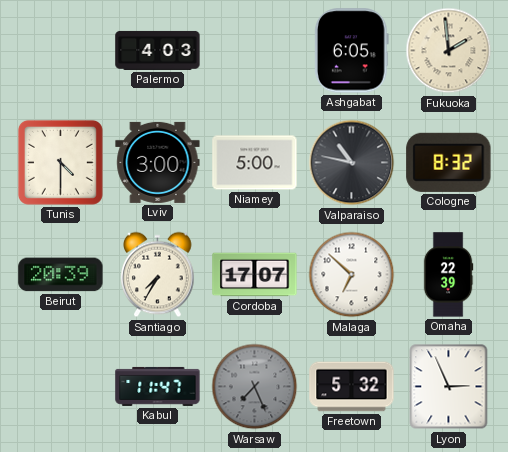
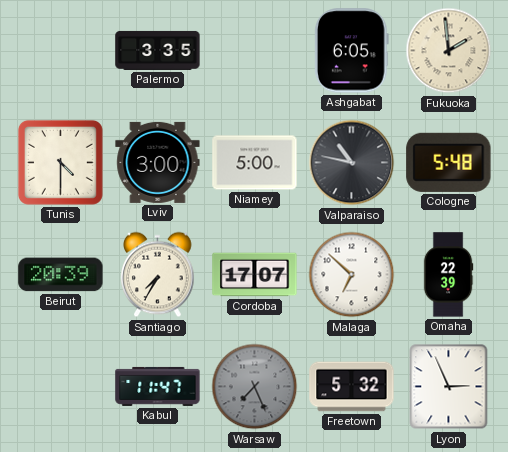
Palermo: 4:03 -> 3:35 (158, 50)
Cologne: 8:32 -> 5:48 (449, 162)
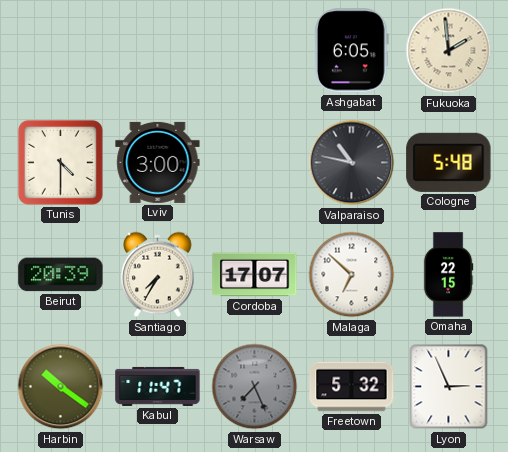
Palermo: 3:35 -> none (158, 50)
Niamey: 5:00 -> none (255, 163)
Omaha: 22:39 -> 22:15 (448, 275)
Harbin: none -> 10:21 (61, 387)
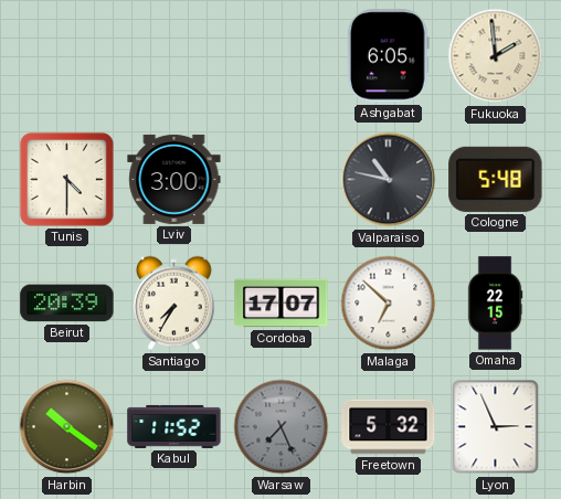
Kabul: 11:47 -> 11:52 (174, 426)
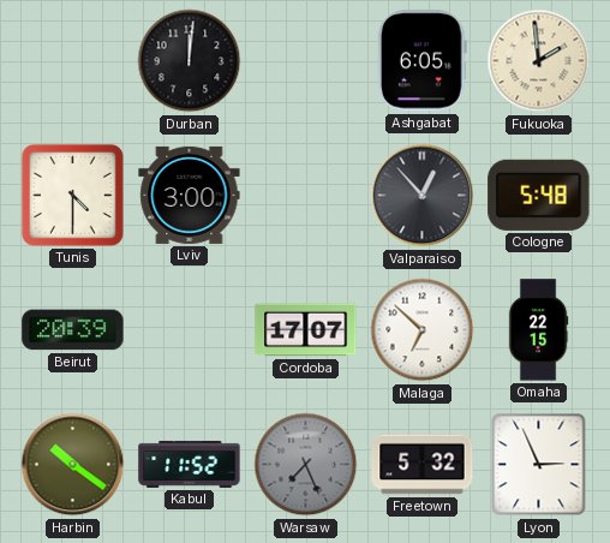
Durban: none -> 12:01 (190, 61)
Valparaiso: 10:47 -> 12:53 (423, 196)
Santiago: 7:35 -> none (174, 304)
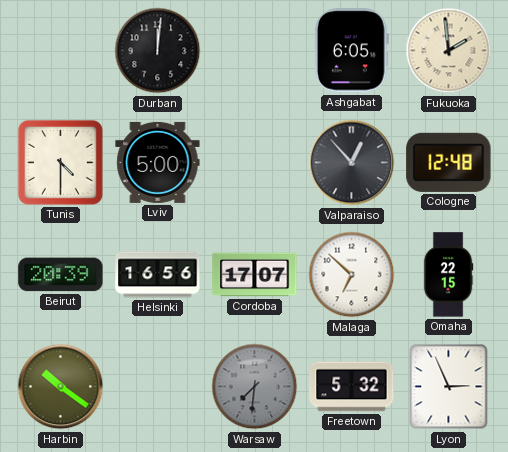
Lviv: 3:00 -> 5:00 (158, 162)
Cologne: 5:48 -> 12:48 (449, 162)
Helsinki: none -> 16:56 (158, 275)
Kabul: 11:52 -> none (190, 464)
Warsaw: 7:26 -> 7:31 (255, 387)
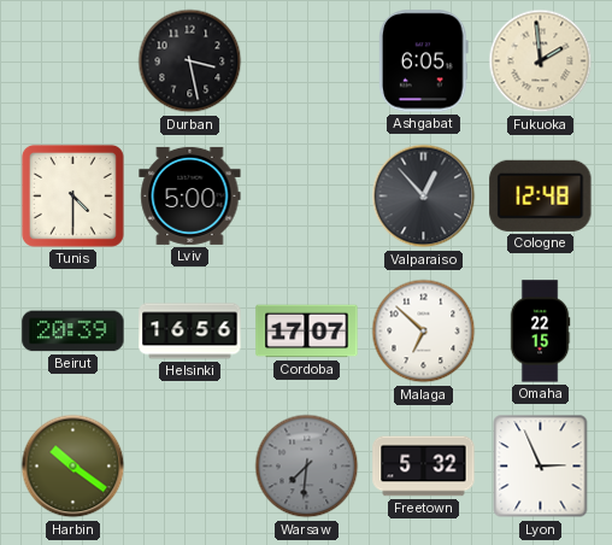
Durban: 12:01 -> 3:28 (190, 61)
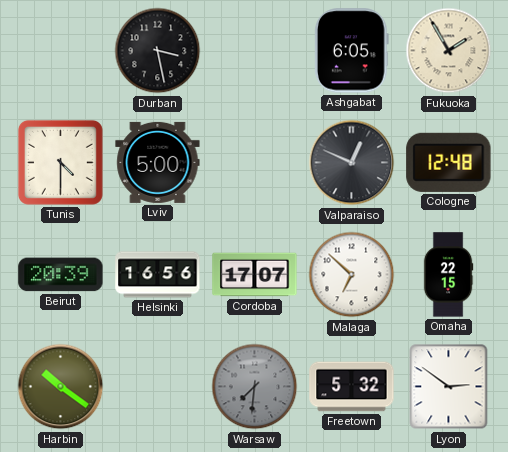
Fukuoka: 1:59 -> 1:55 (449, 51)
Valparaiso: 12:53 -> 12:49 (352, 163)
Lyon: 2:56 -> 2:51 (449, 387)
